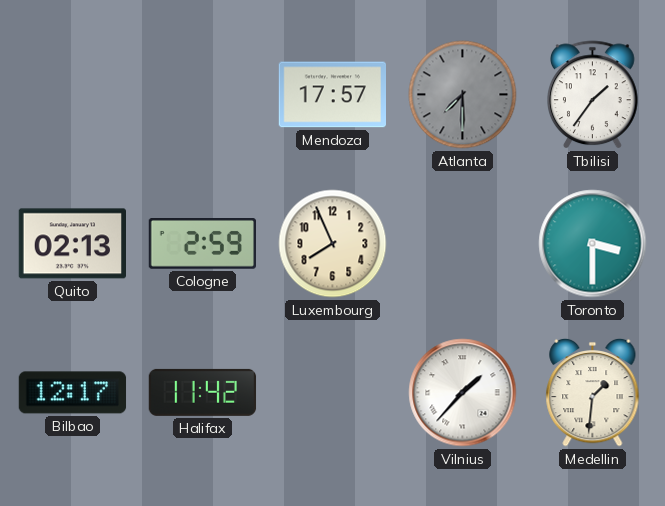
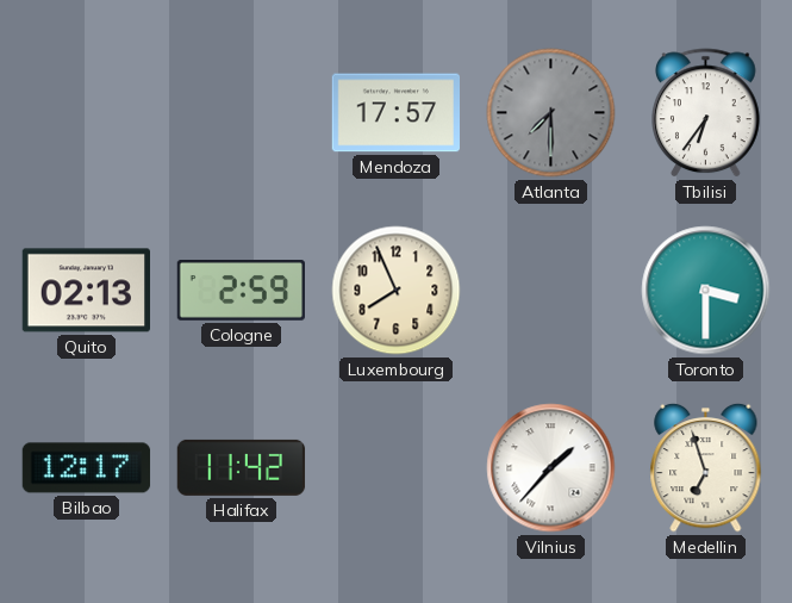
Tbilisi: 1:36 -> 6:36 (706, 113)
Medellin: 1:31 -> 6:57 (706, 467)
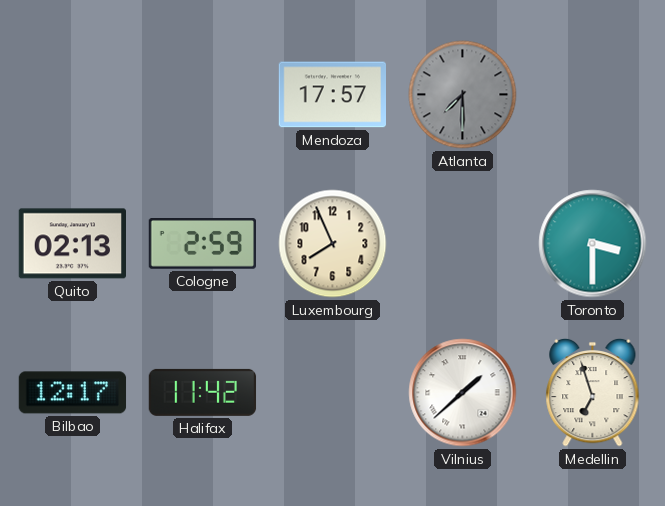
Tbilisi: 6:36 -> none (706, 113)
Vilnius: 1:37 -> 1:38 (463, 393)
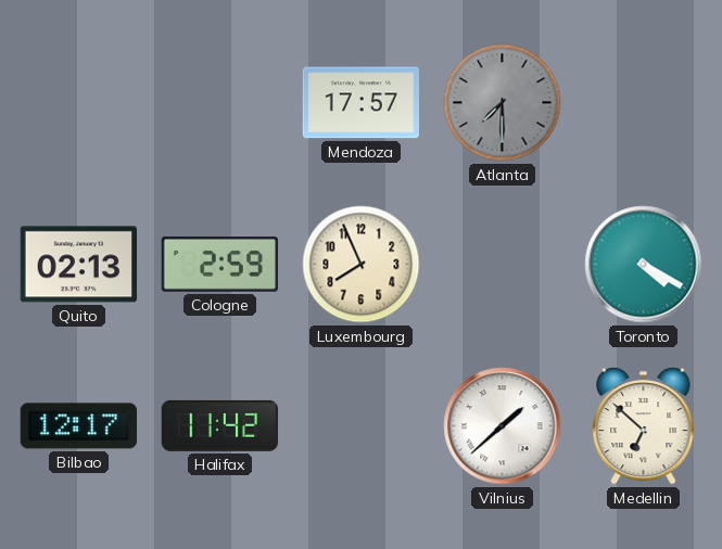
Toronto: 3:30 -> 4:20 (644, 265)
Medellin: 6:57 -> 6:52 (644, 425)
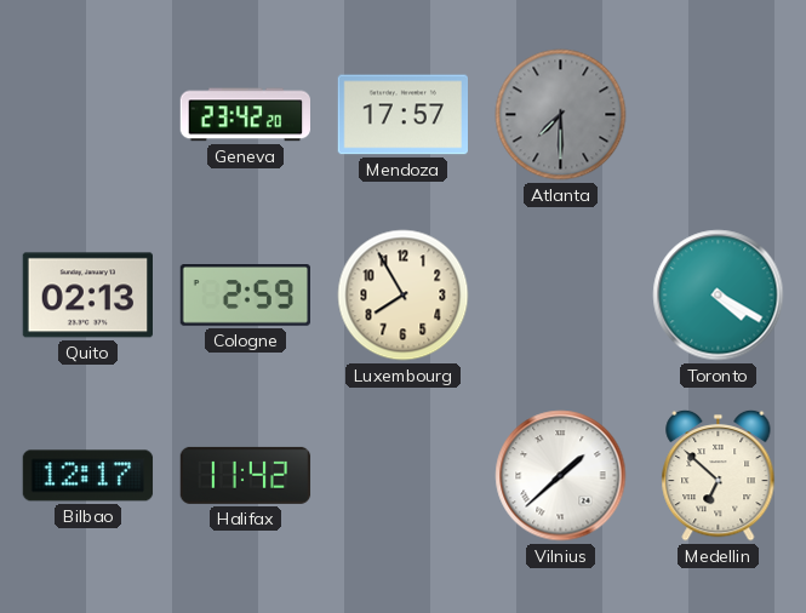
Geneva: none -> 23:42 (246, 115)
Luxembourg: 7:56 -> 7:55 (404, 296)
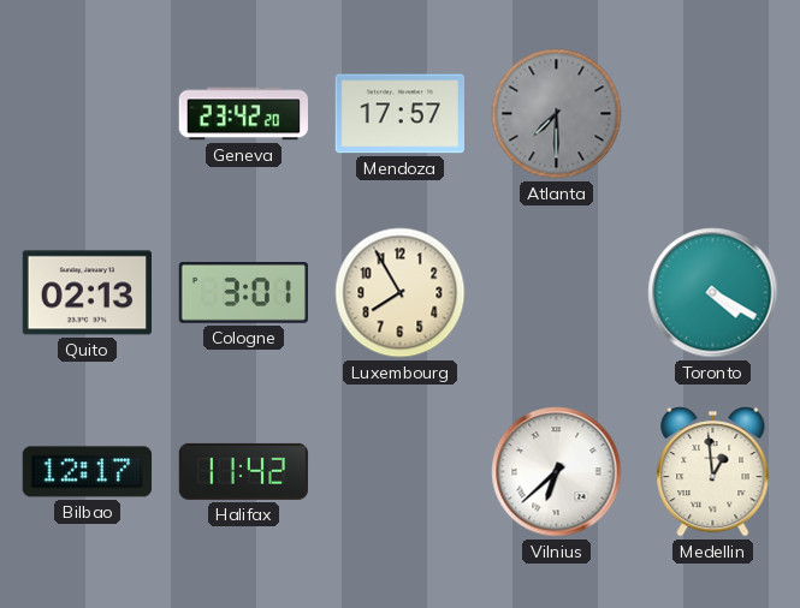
Cologne: 2:59 -> 3:01 (243, 293)
Vilnius: 1:38 -> 6:38 (557, 472)
Medellin: 6:52 -> 12:59 (713, 471)
